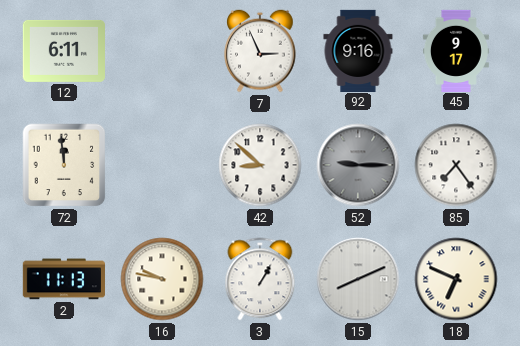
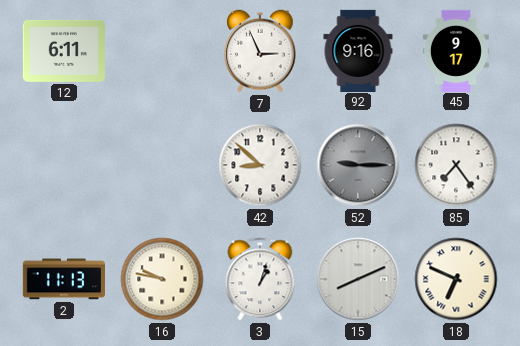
72: 11:59 -> none (64, 165)
3: 1:05 -> 1:03 (260, 279)
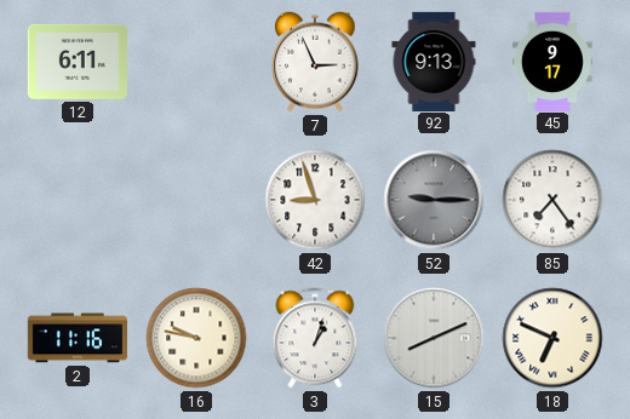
92: 9:16 -> 9:13 (434, 61)
42: 8:52 -> 8:57 (315, 200)
2: 11:13 -> 11:16 (78, 338)
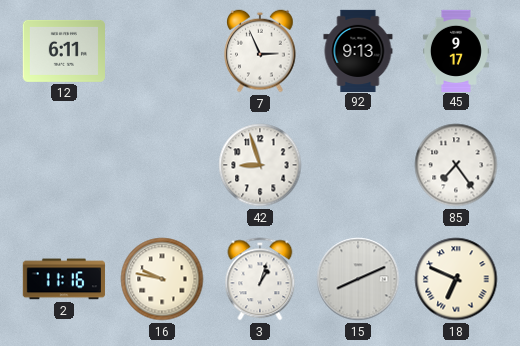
52: 9:15 -> none (434, 200)
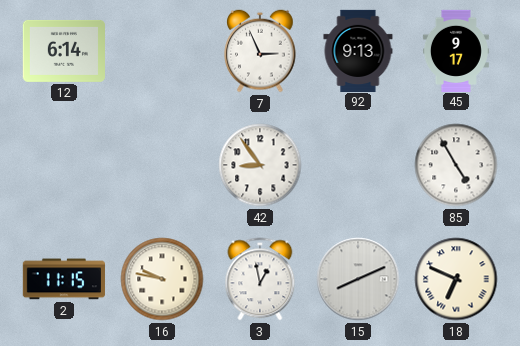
12: 6:11 -> 6:14 (63, 51)
42: 8:57 -> 8:54 (260, 165)
85: 7:24 -> 4:55 (456, 165)
2: 11:16 -> 11:15 (64, 279)
3: 1:03 -> 12:58 (260, 279)
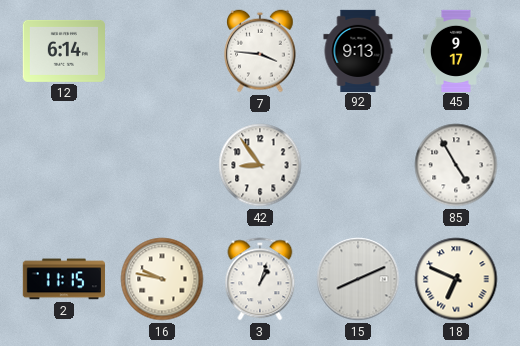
7: 2:56 -> 3:46 (260, 51)
3: 12:58 -> 1:03 (260, 279)
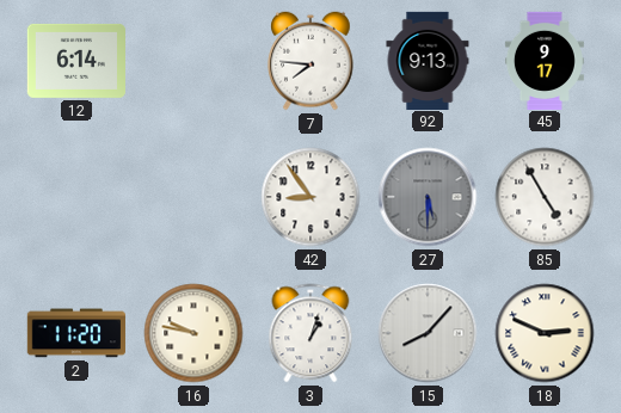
7: 3:46 -> 7:46 (310, 61)
27: none -> 5:30 (428, 197)
2: 11:15 -> 11:20 (76, 333)
15: 8:11 -> 8:07 (428, 333)
18: 6:49 -> 2:49 (545, 333)
